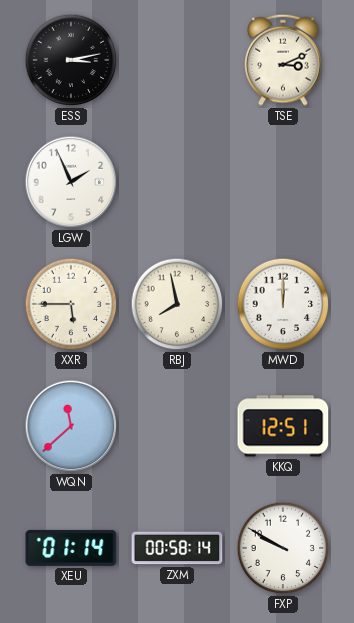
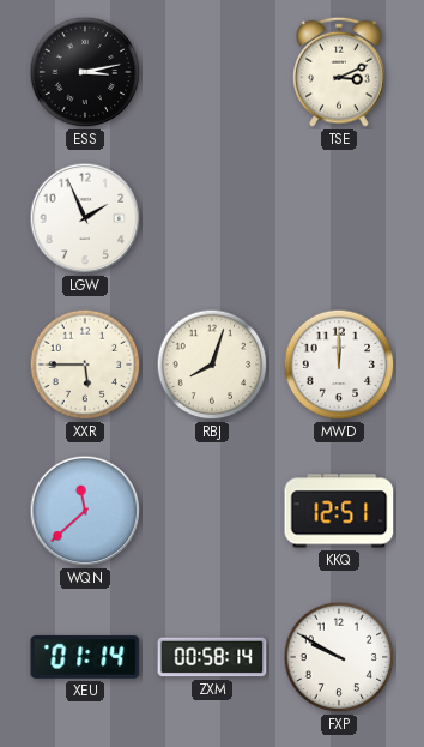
RBJ: 7:58 -> 8:03 (212, 365)
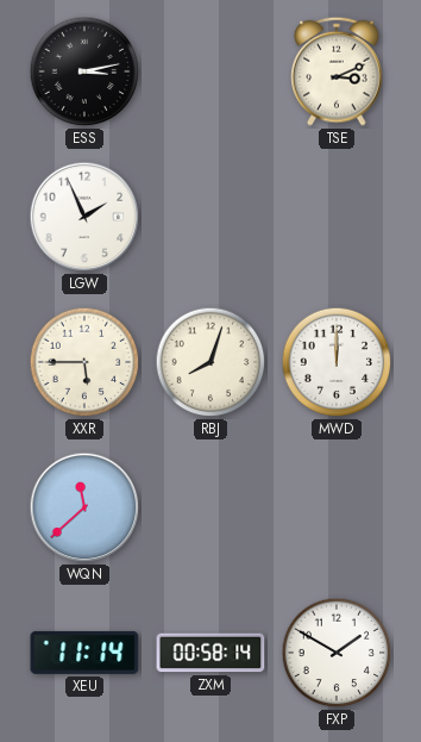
KKQ: 12:51 -> none (339, 511)
XEU: 01:14 -> 11:14 (84, 653)
FXP: 9:50 -> 1:50 (337, 653)
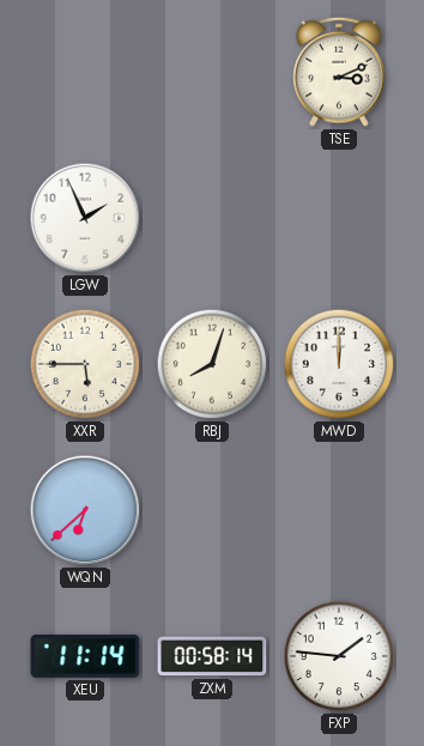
ESS: 3:13 -> none (84, 71)
WQN: 11:38 -> 6:38 (85, 510)
FXP: 1:50 -> 1:46 (339, 656)
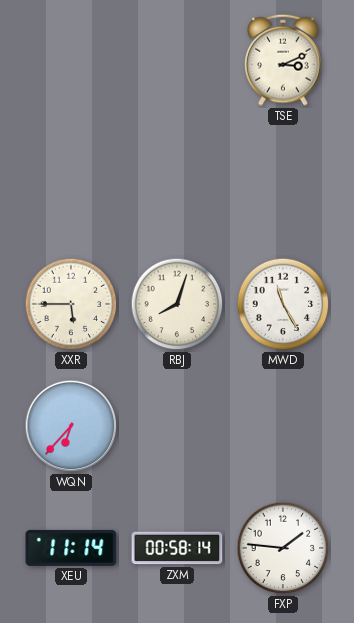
LGW: 1:56 -> none (85, 218)
MWD: 12:00 -> 11:25 (283, 304)
WQN: 6:38 -> 6:37 (71, 426)
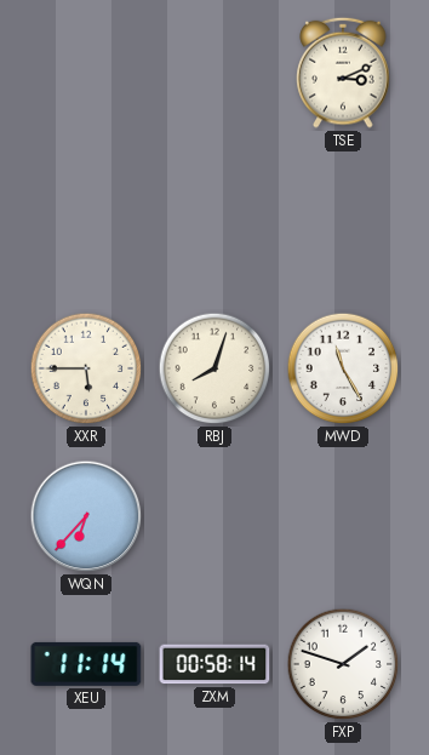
FXP: 1:46 -> 1:48 (343, 664)
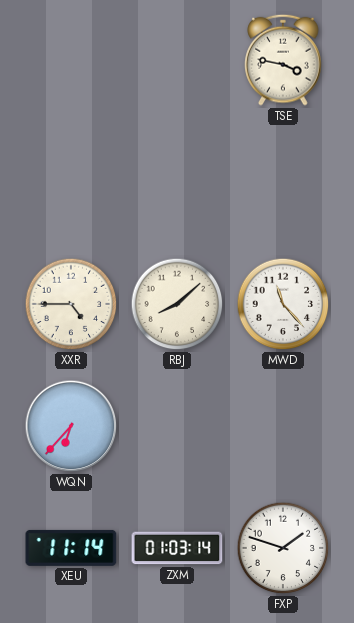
TSE: 3:11 -> 3:47 (283, 60)
XXR: 5:45 -> 4:45 (71, 304)
RBJ: 8:03 -> 8:08 (177, 304)
MWD: 11:25 -> 11:23 (283, 304)
ZXM: 00:58 -> 01:03 (177, 548)
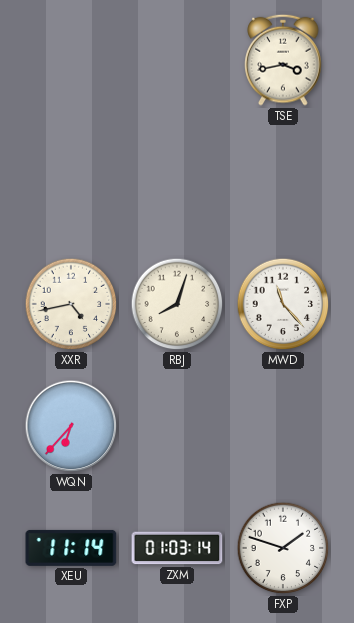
TSE: 3:47 -> 3:43 (283, 60)
XXR: 4:45 -> 4:43 (71, 304)
RBJ: 8:08 -> 8:03 (177, 304)
